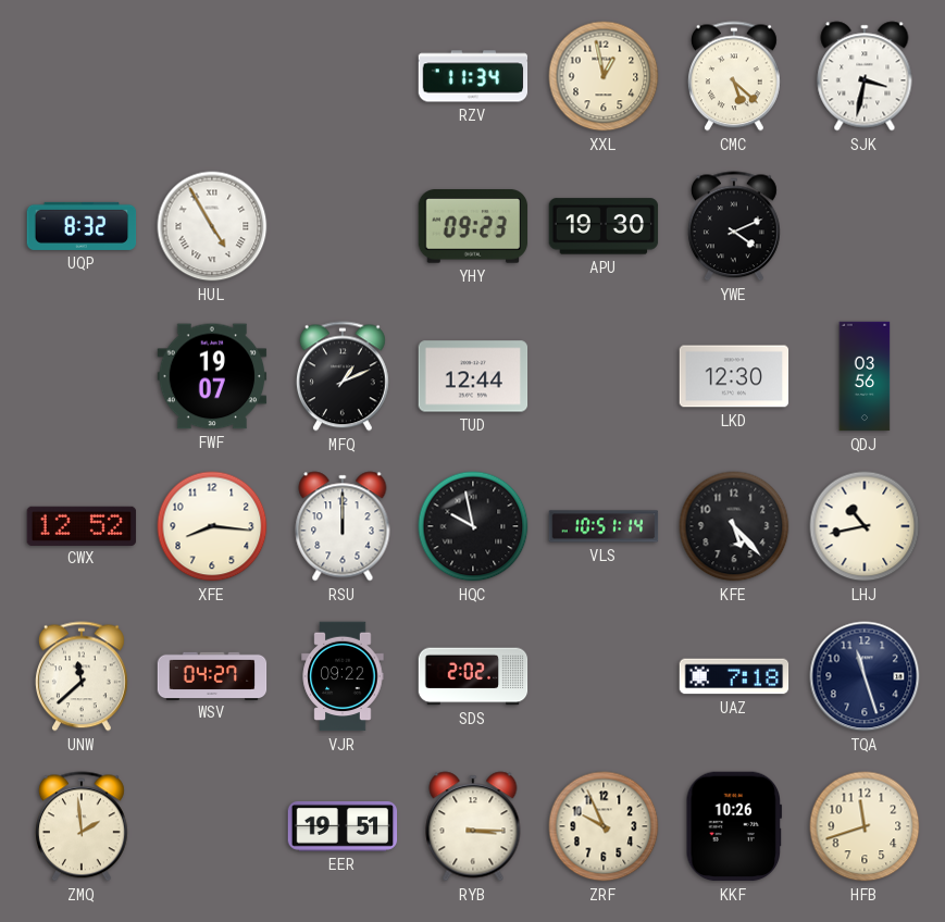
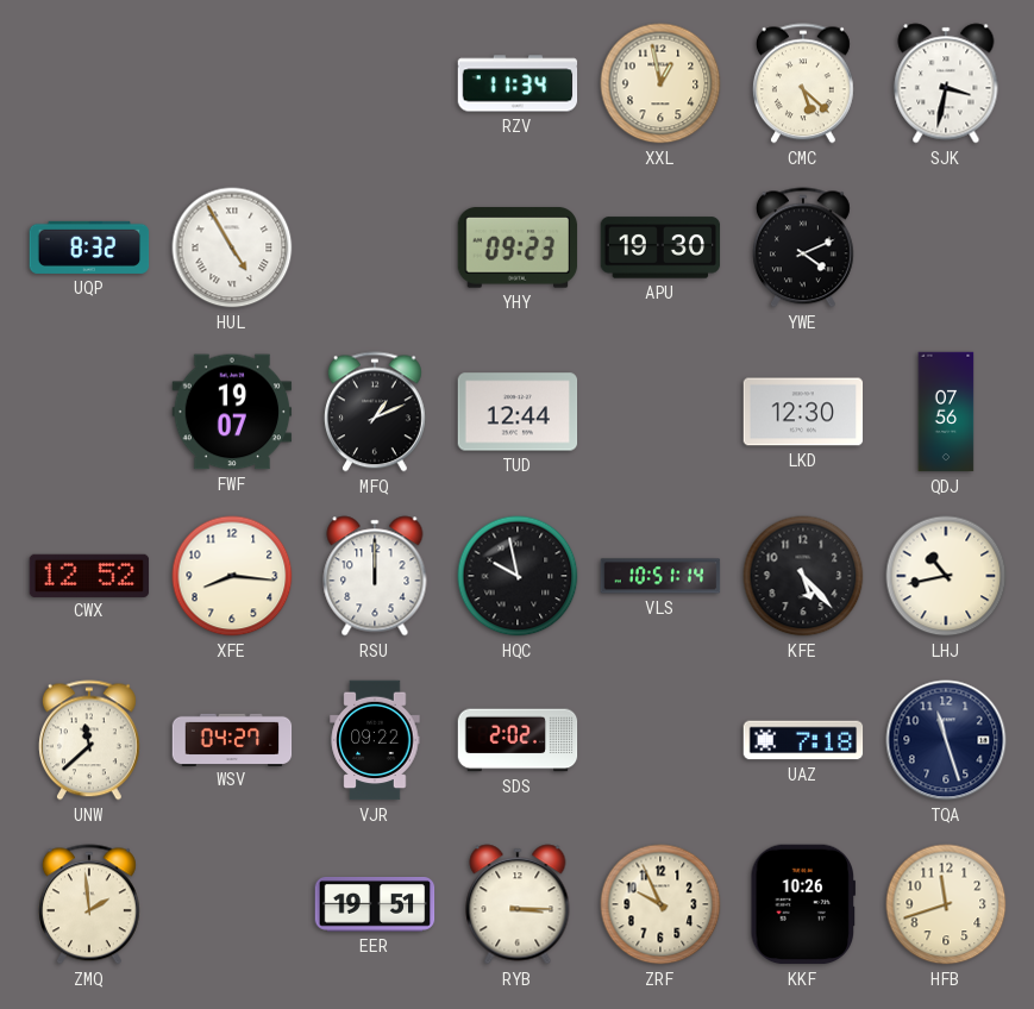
QDJ: 03:56 -> 07:56 (946, 412)
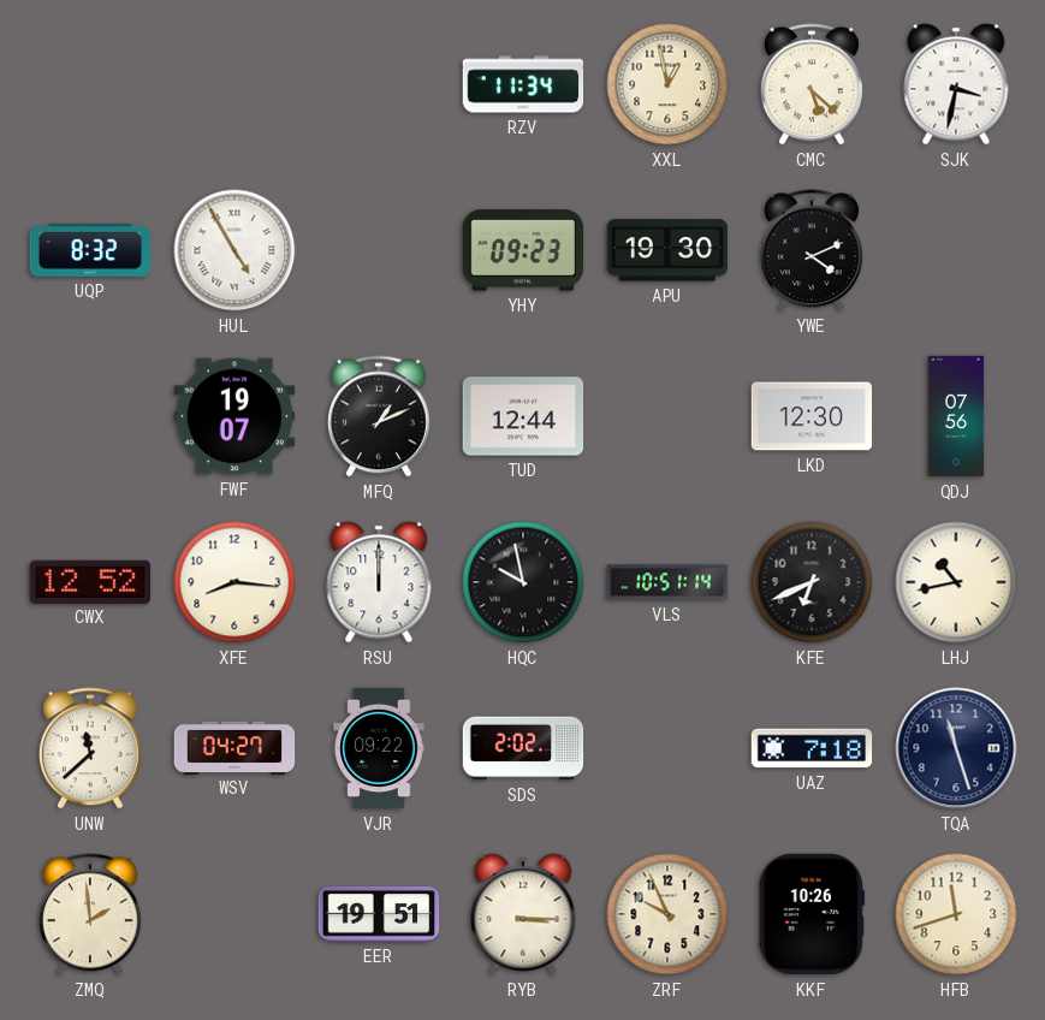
KFE: 5:23 -> 6:41 (812, 582)
